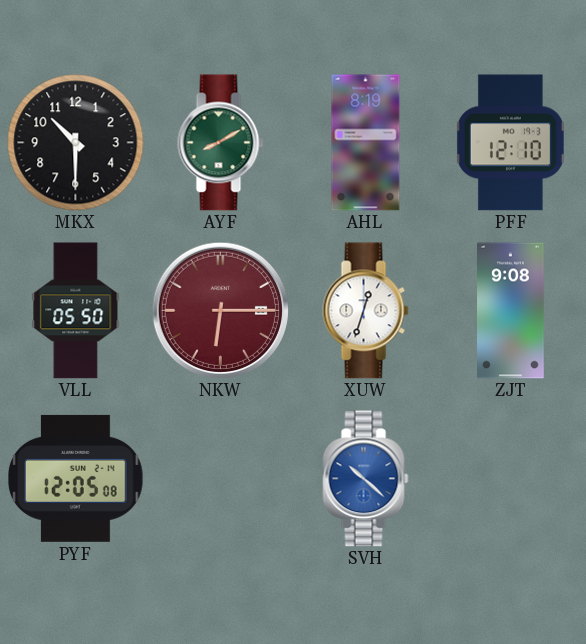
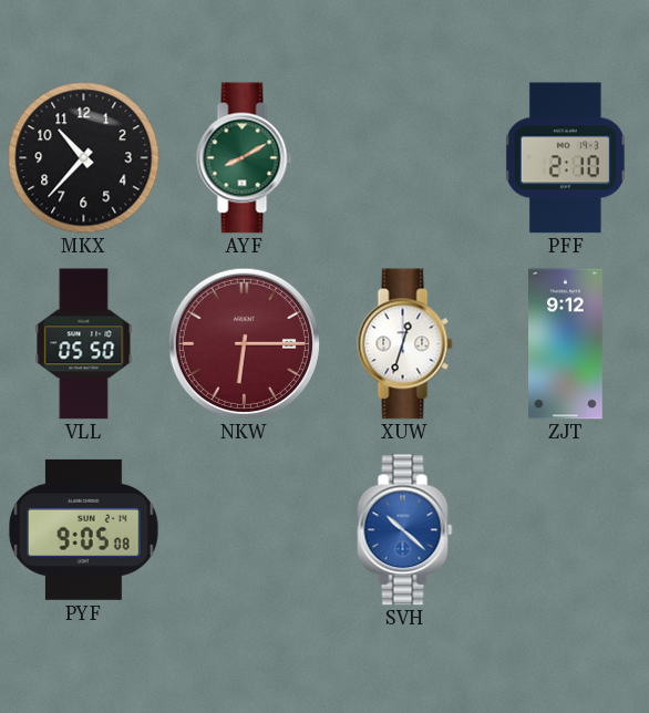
MKX: 10:30 -> 10:37 (84, 158)
AHL: 8:19 -> none (366, 143)
PFF: 12:10 -> 2:10 (565, 158)
ZJT: 9:08 -> 9:12 (566, 344)
PYF: 12:05 -> 9:05 (84, 529)
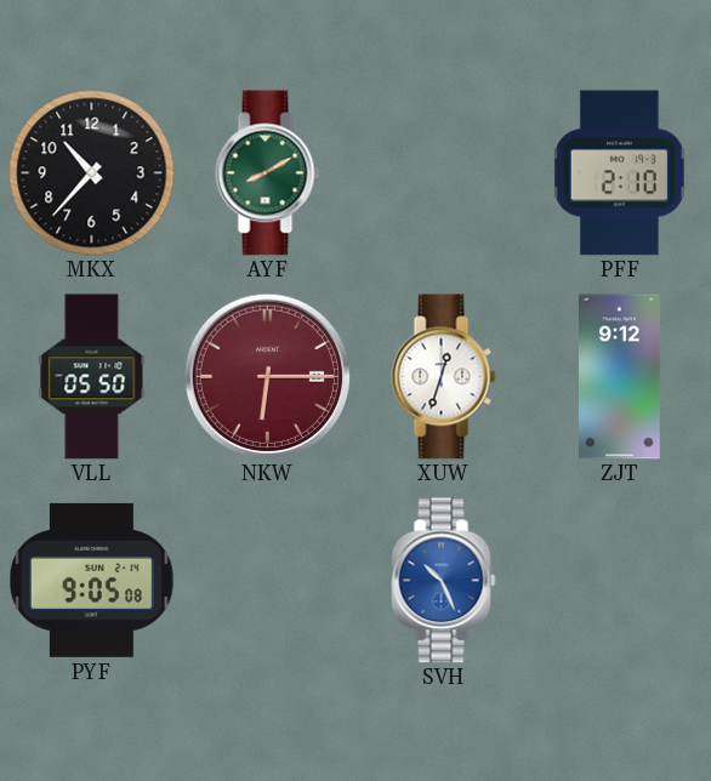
SVH: 10:22 -> 10:26 (444, 581)
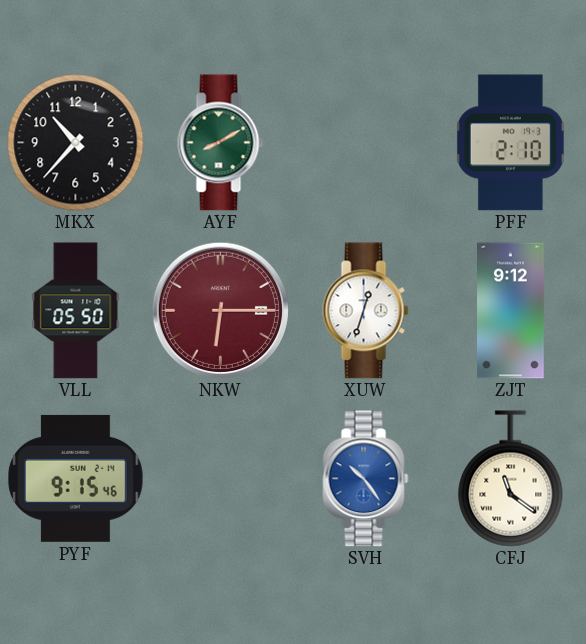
PYF: 9:05 -> 9:15 (76, 478)
SVH: 10:26 -> 10:24 (366, 479)
CFJ: none -> 11:21 (511, 479)
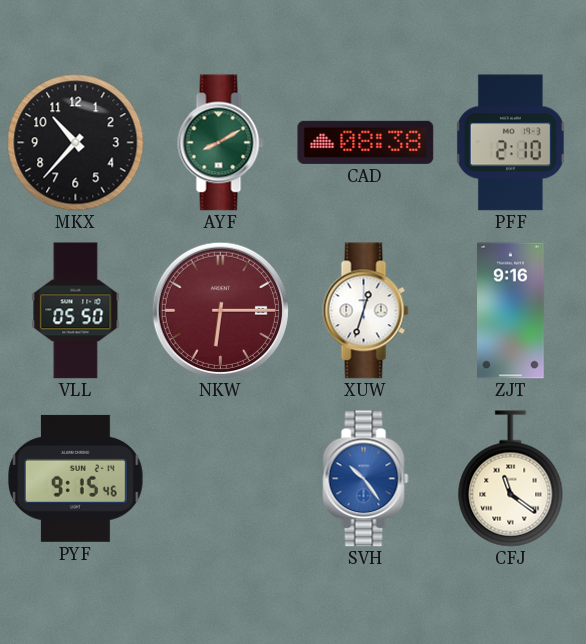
CAD: none -> 08:38 (366, 142)
ZJT: 9:12 -> 9:16 (511, 311)
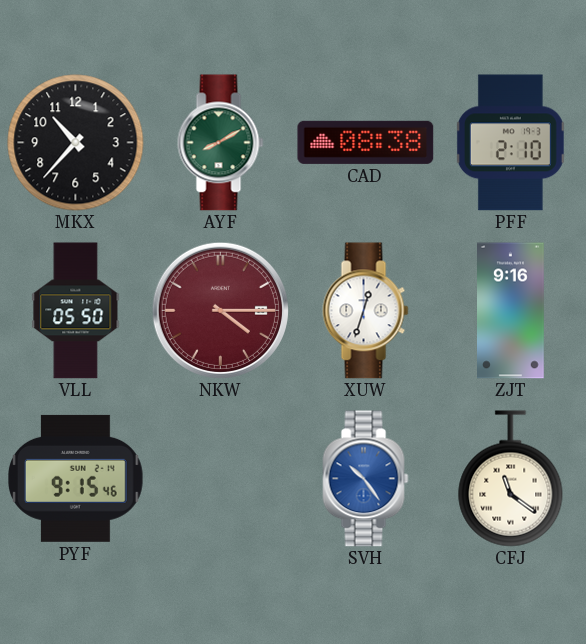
NKW: 6:15 -> 4:15 (220, 310)
